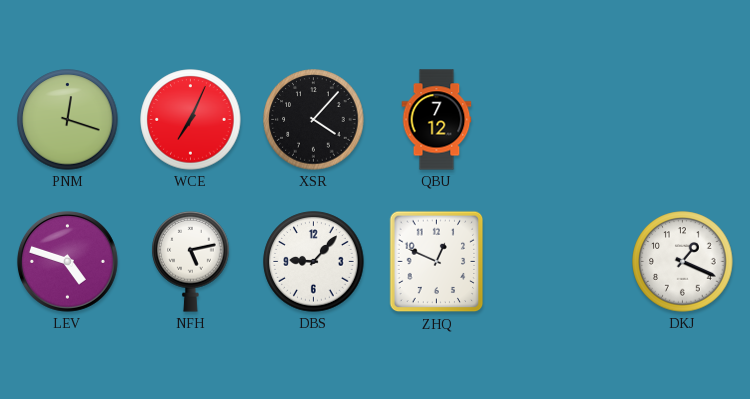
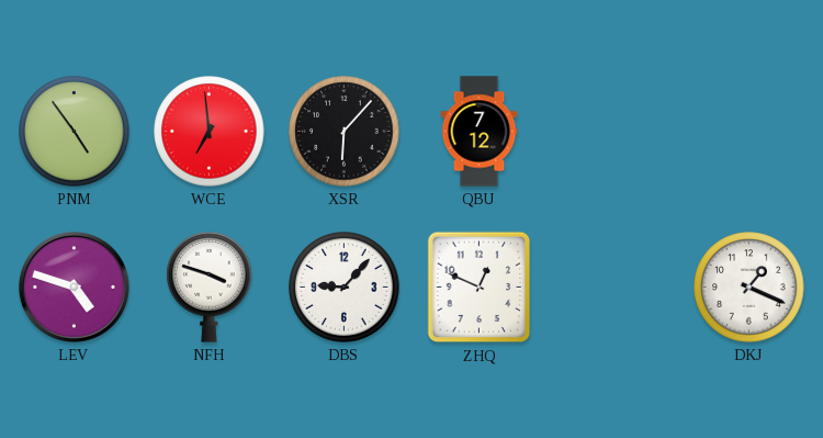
PNM: 12:18 -> 4:54 (75, 132)
WCE: 7:04 -> 6:59 (210, 132)
XSR: 4:07 -> 6:07 (345, 132)
NFH: 5:13 -> 3:48 (210, 287)
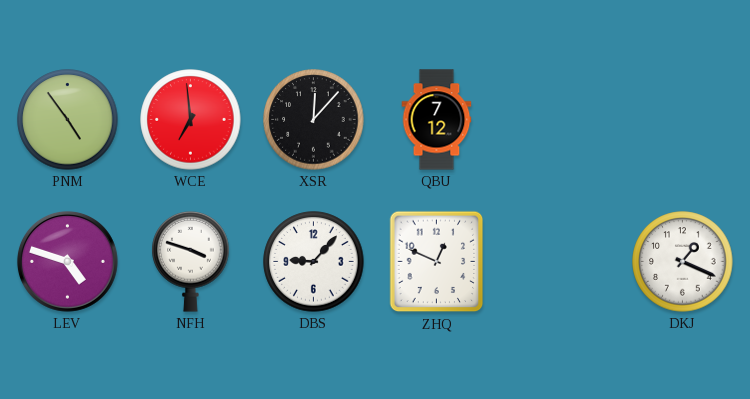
XSR: 6:07 -> 12:07 (314, 120)
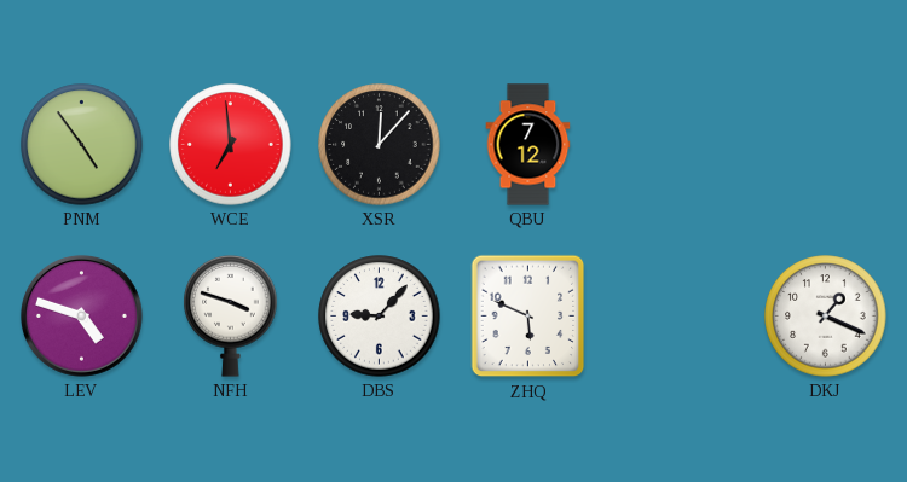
ZHQ: 12:49 -> 5:49 (528, 317)
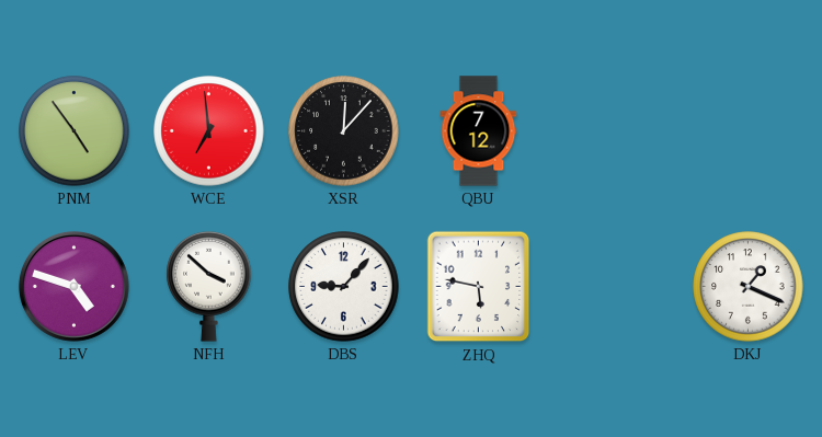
NFH: 3:48 -> 3:52 (209, 286)
ZHQ: 5:49 -> 5:47 (479, 287)
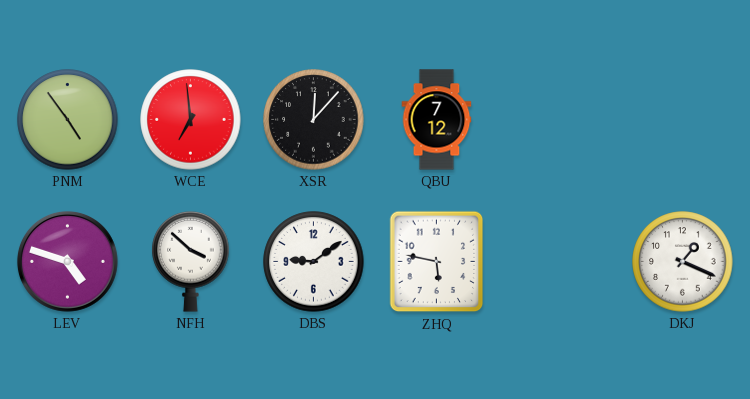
DBS: 9:07 -> 9:09 (314, 262)
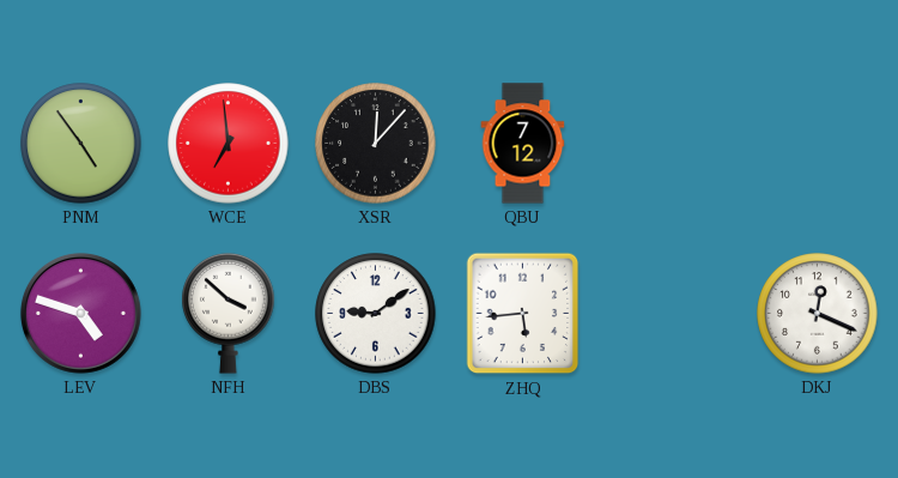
ZHQ: 5:47 -> 5:44 (523, 314)
DKJ: 1:19 -> 12:19 (818, 314)
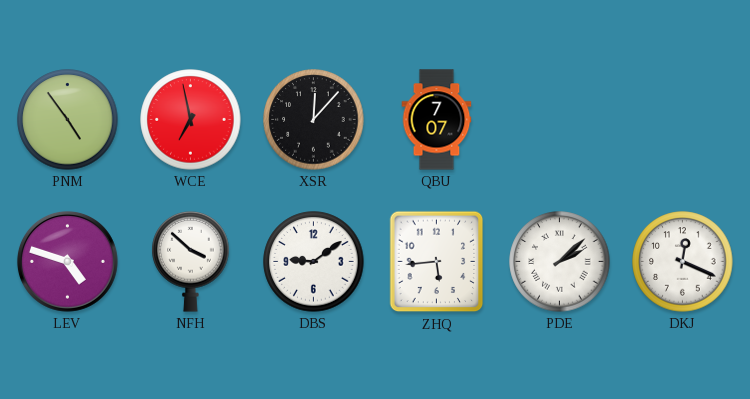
WCE: 6:59 -> 6:58 (191, 120)
QBU: 7:12 -> 7:07 (437, 120)
PDE: none -> 2:08 (560, 262)
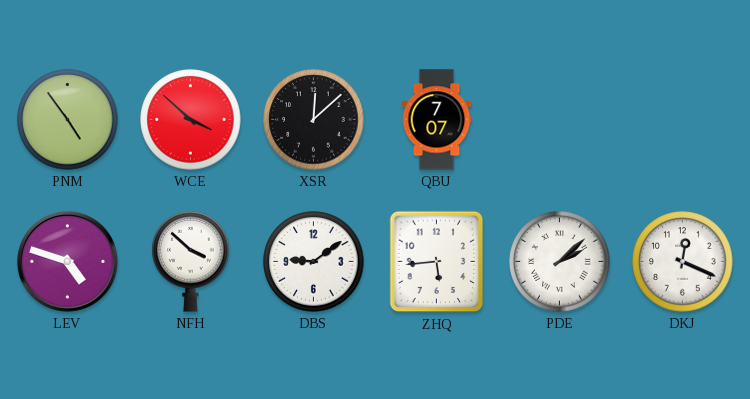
WCE: 6:58 -> 3:52 (191, 120)
XSR: 12:07 -> 12:08 (314, 120)
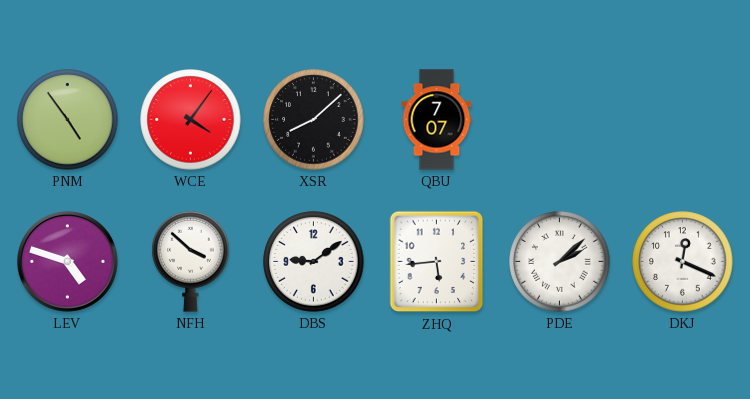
WCE: 3:52 -> 4:06 (191, 120)
XSR: 12:08 -> 8:08 (314, 120)
